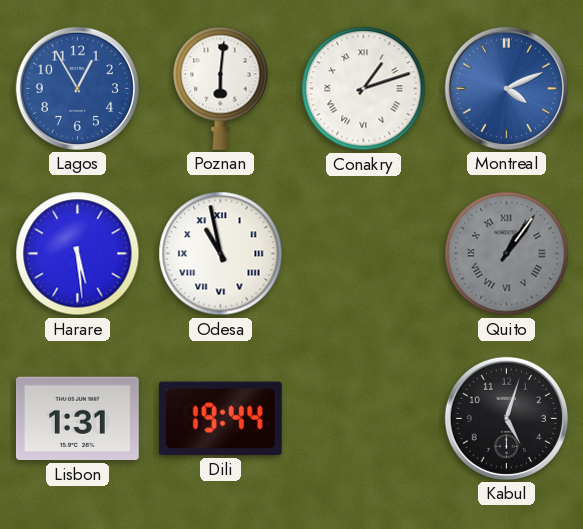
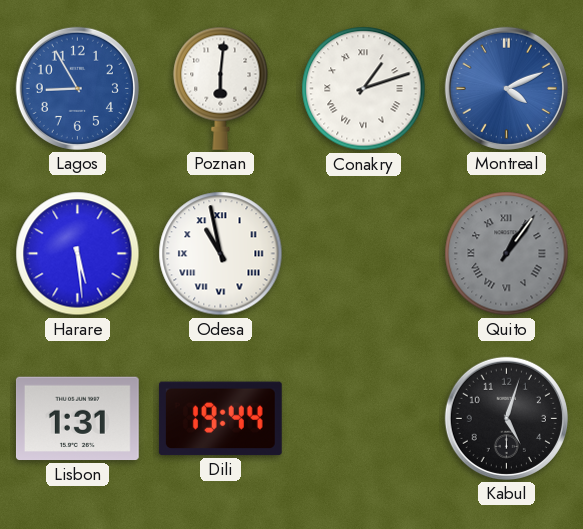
Lagos: 12:55 -> 8:55 (77, 88)
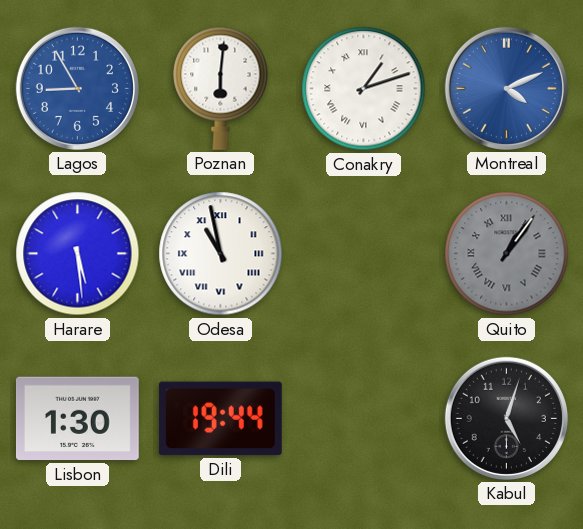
Lisbon: 1:31 -> 1:30 (77, 419)
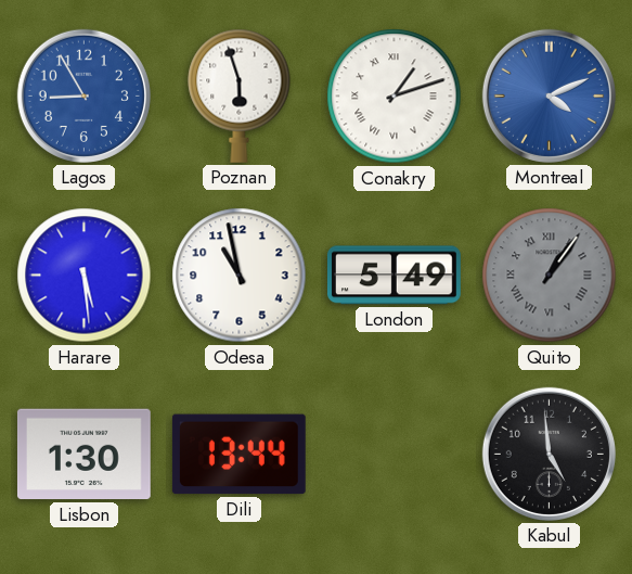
Poznan: 6:01 -> 5:57 (240, 95)
Odesa numerals: Roman -> Arabic (240, 276)
London: none -> 5:49 (394, 276)
Dili: 19:44 -> 13:44 (238, 455)
Kabul: 5:03 -> 4:59 (549, 454)
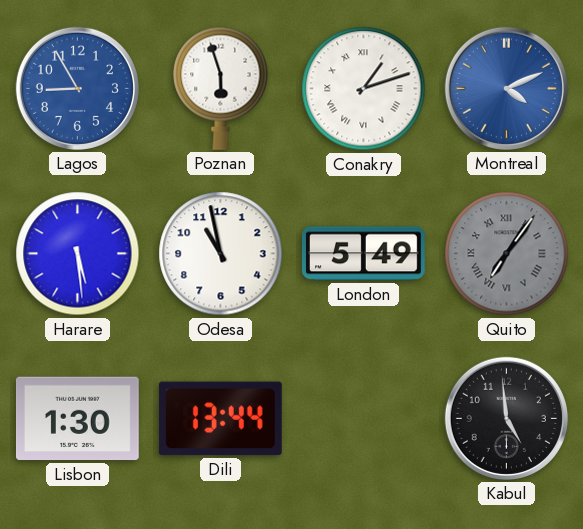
Quito: 1:06 -> 7:06 (507, 254)
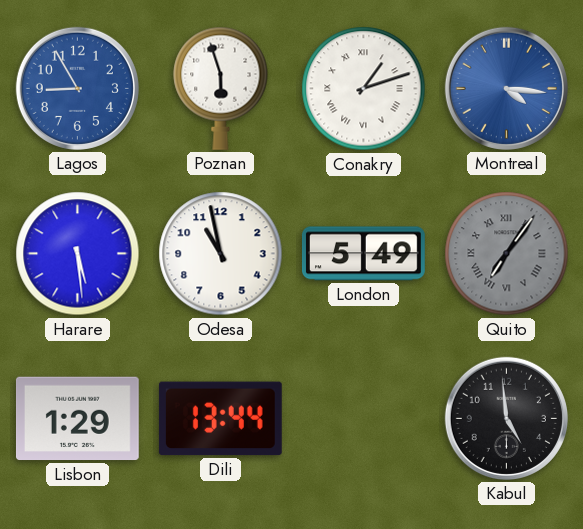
Montreal: 4:11 -> 4:16 (506, 88)
Lisbon: 1:30 -> 1:29 (77, 419)
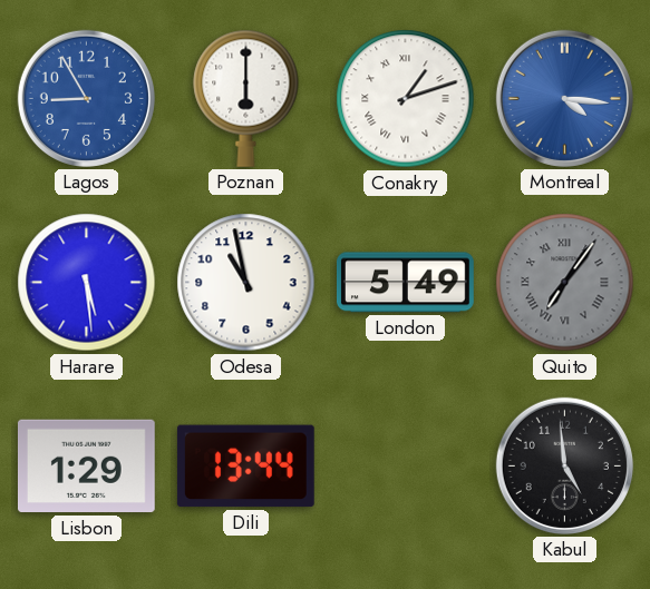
Poznan: 5:57 -> 6:00 (246, 98)
